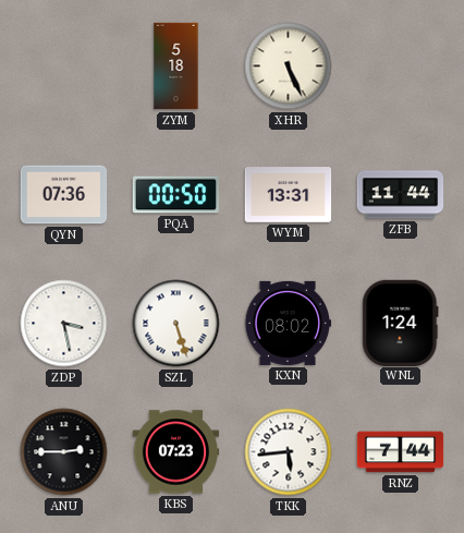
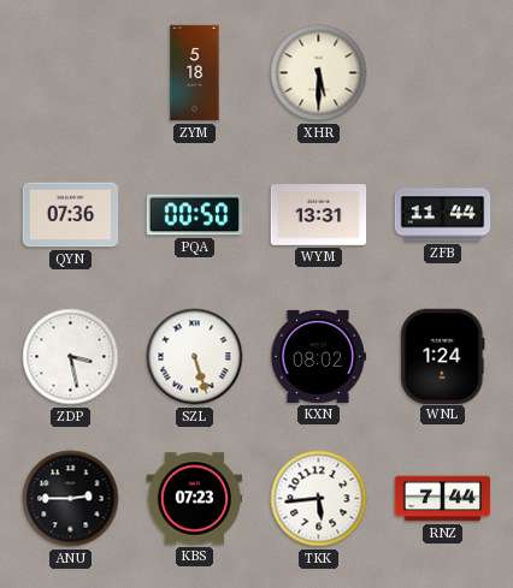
XHR: 5:26 -> 5:30 (319, 73)
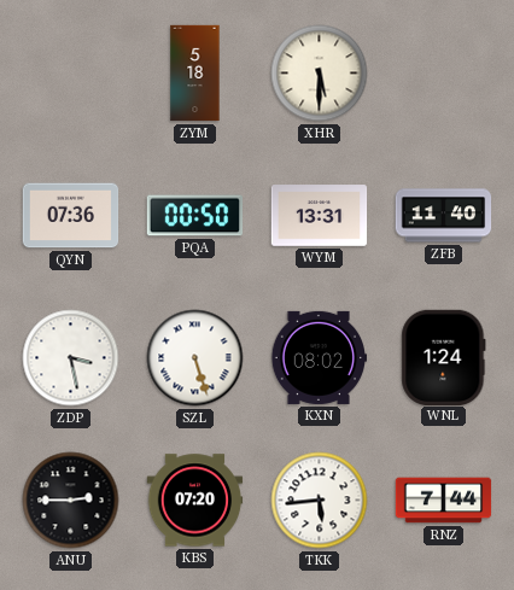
ZFB: 11:44 -> 11:40 (444, 216)
KBS: 07:23 -> 07:20 (195, 501)
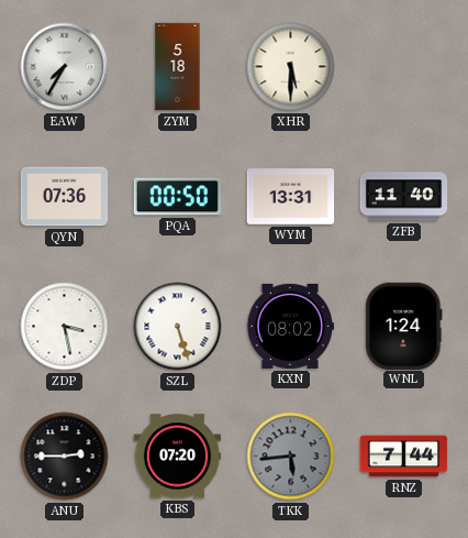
EAW: none -> 7:35 (65, 67)
TKK dial: white -> grey (291, 457)
